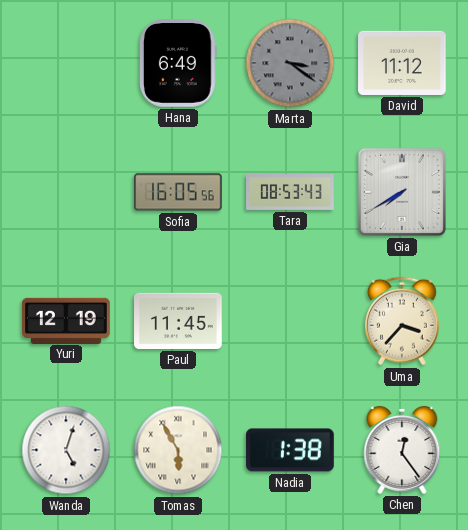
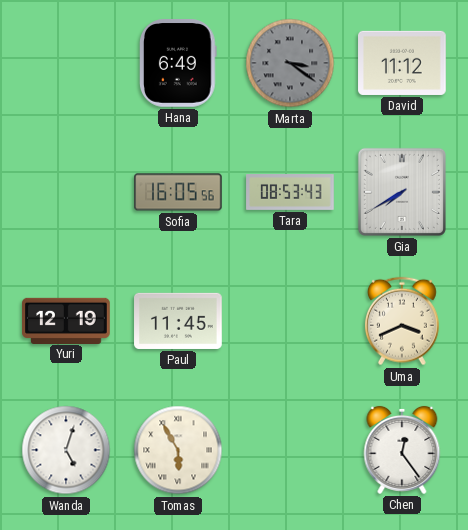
Uma: 3:37 -> 3:41 (402, 321)
Nadia: 1:38 -> none (290, 450)
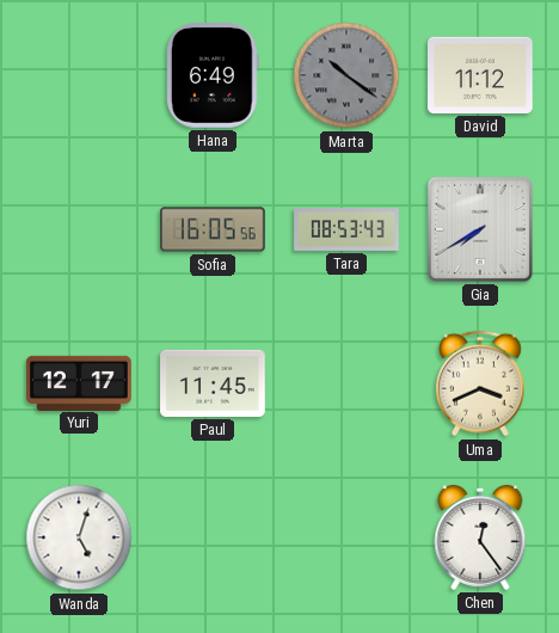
Marta: 3:21 -> 10:21 (346, 75)
Yuri: 12:19 -> 12:17 (79, 382)
Tomas: 5:55 -> none (178, 450)
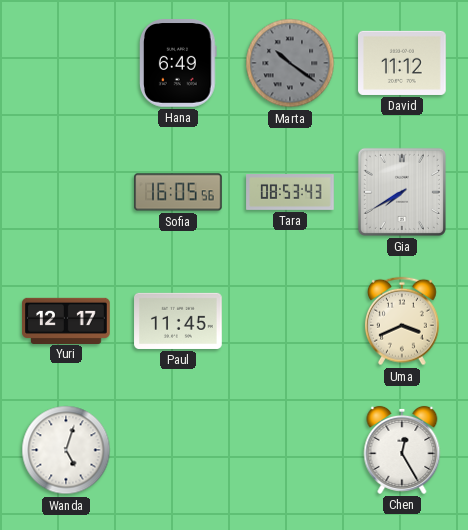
Chen: 12:24 -> 12:25 (402, 450)
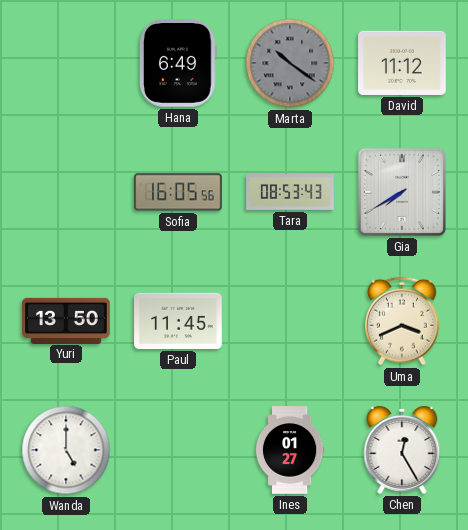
Yuri: 12:17 -> 13:50 (66, 320)
Wanda: 5:03 -> 5:00 (66, 450)
Ines: none -> 01:27 (290, 450)
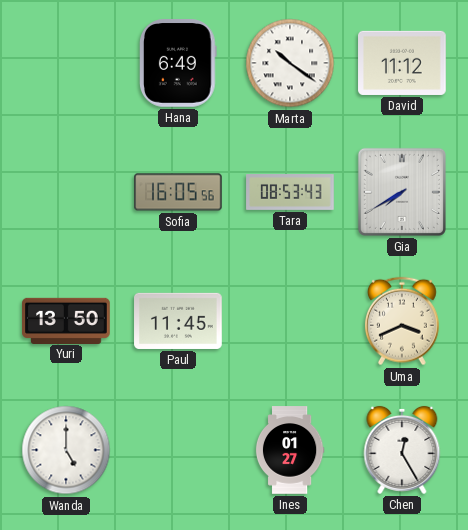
Marta dial: grey -> white (290, 63)
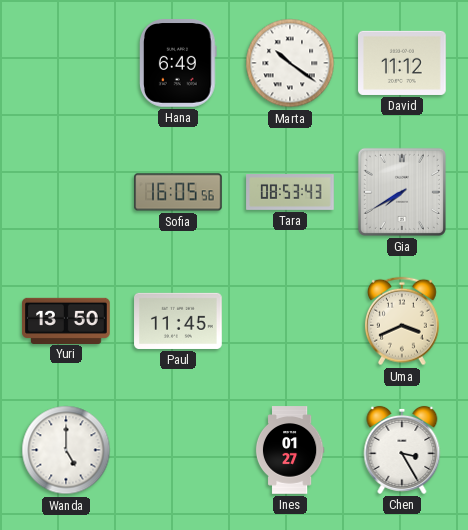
Chen: 12:25 -> 3:25 (402, 450)
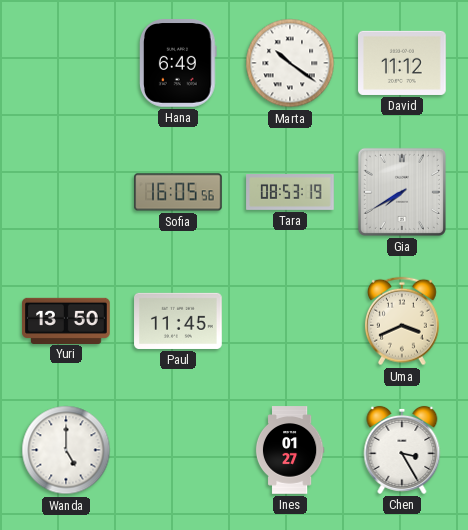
Tara: 08:53:43 -> 08:53:19 (290, 193)
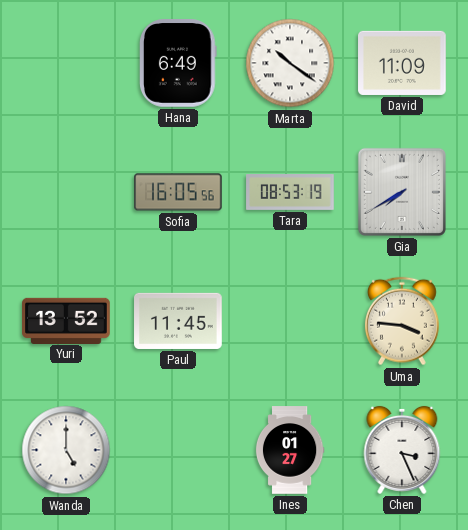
David: 11:12 -> 11:09 (402, 63)
Yuri: 13:50 -> 13:52 (66, 320)
Uma: 3:41 -> 3:46 (402, 321)
Chen: 3:25 -> 3:26 (402, 450)
